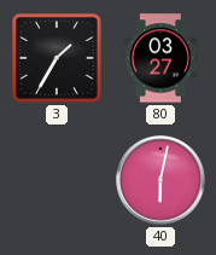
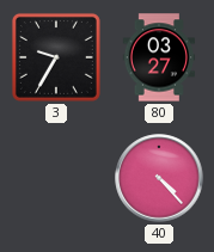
3: 1:35 -> 9:35 (56, 57)
40: 6:02 -> 4:23 (159, 178)
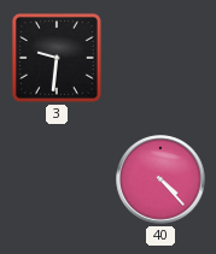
3: 9:35 -> 9:31 (57, 58)
80: 03:27 -> none (158, 57)
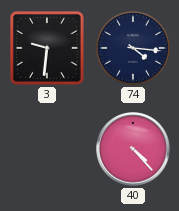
74: none -> 4:16 (133, 48)
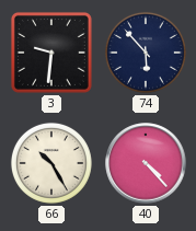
74: 4:16 -> 5:53 (146, 53)
66: none -> 10:25 (51, 163)
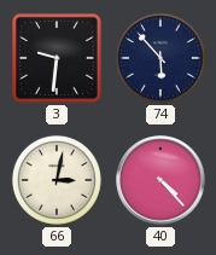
66: 10:25 -> 3:02 (57, 180)
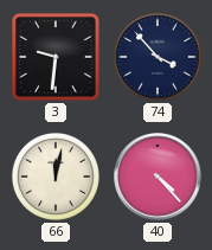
74: 5:53 -> 3:53 (158, 57)
66: 3:02 -> 12:02 (56, 177)
